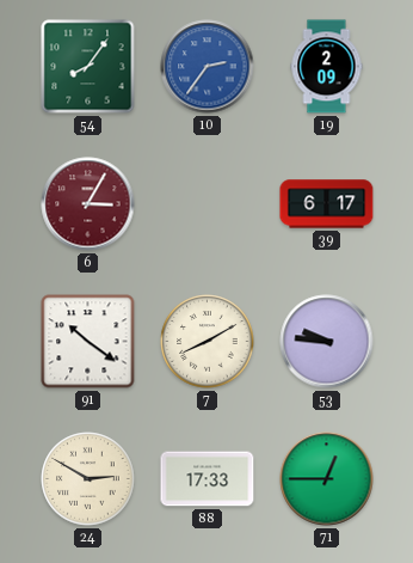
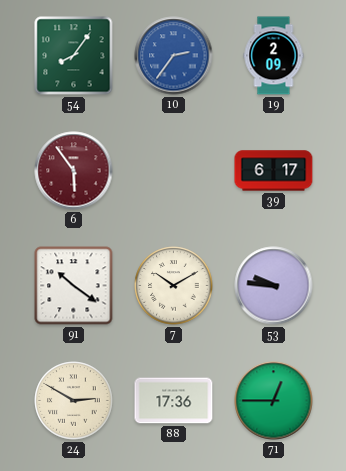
6: 3:05 -> 5:54 (74, 171)
7: 8:10 -> 10:10 (174, 286)
88: 17:33 -> 17:36 (174, 401)
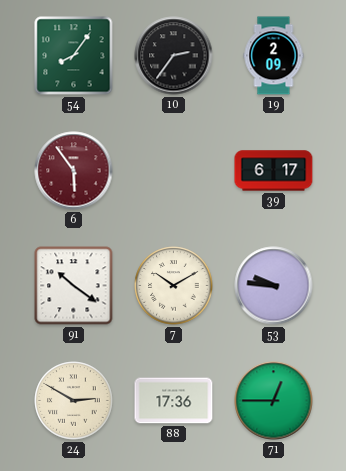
10 dial: blue -> black (174, 56)
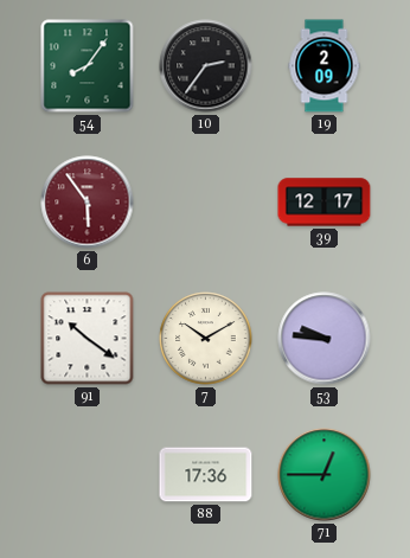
39: 6:17 -> 12:17 (325, 203)
24: 2:50 -> none (74, 401)
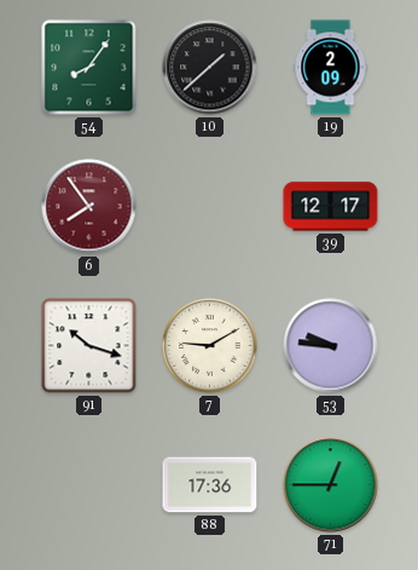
10: 2:36 -> 1:38 (210, 68)
6: 5:54 -> 7:54 (89, 207)
91: 10:21 -> 10:18 (89, 346)
7: 10:10 -> 9:10 (210, 346)
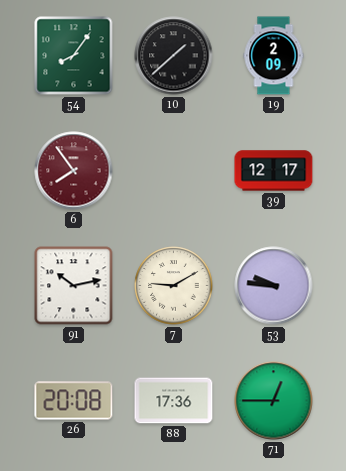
91: 10:18 -> 10:13 (74, 286)
26: none -> 20:08 (74, 401)
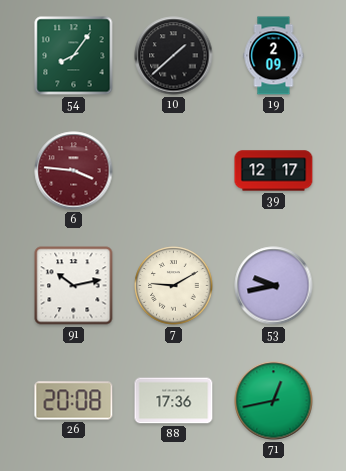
6: 7:54 -> 3:46 (74, 171)
53: 9:46 -> 9:43 (274, 286)
71: 12:45 -> 12:43 (274, 401)
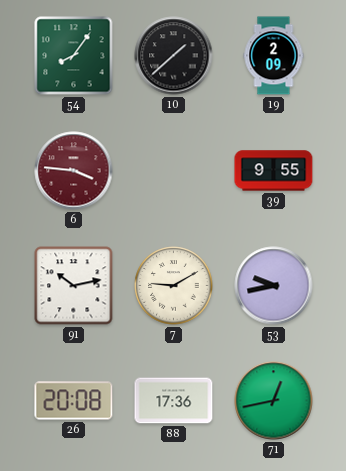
39: 12:17 -> 9:55 (274, 171)
